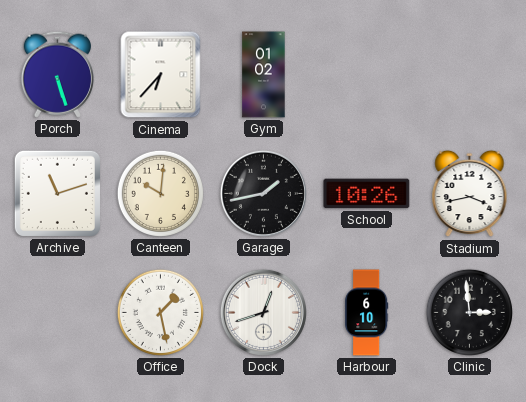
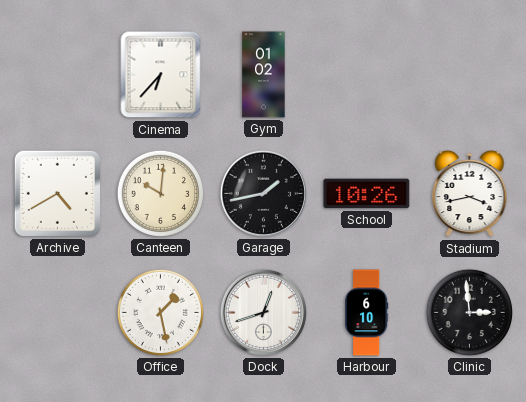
Porch: 5:27 -> none (57, 74)
Archive: 11:12 -> 4:40 (57, 193)
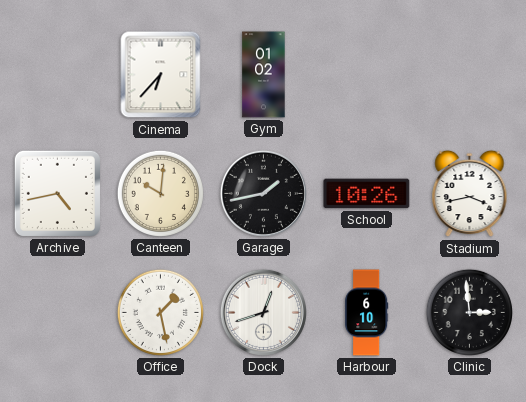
Archive: 4:40 -> 4:43 (57, 193)
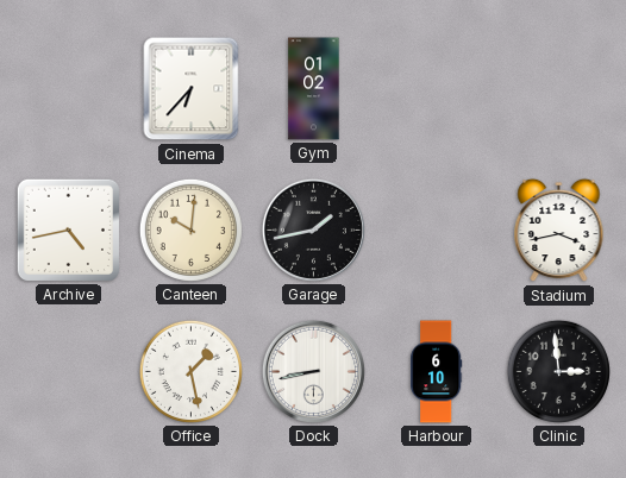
School: 10:26 -> none (367, 194)
Dock: 12:42 -> 8:43 (313, 371)
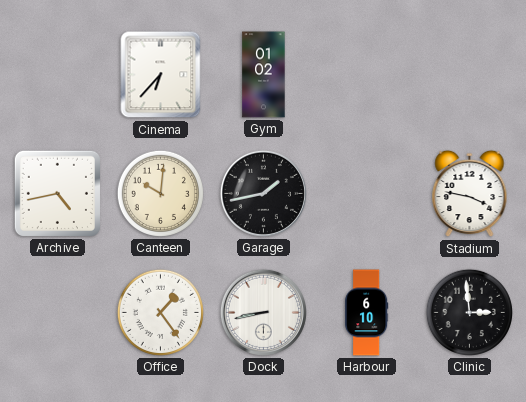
Stadium: 3:43 -> 3:47 (470, 194)
Office: 1:28 -> 1:24 (160, 312)
